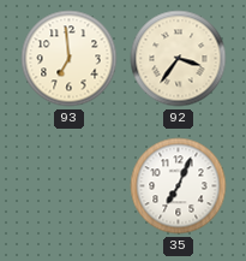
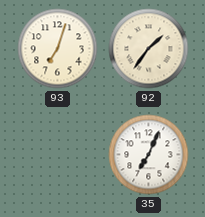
93: 6:59 -> 7:03 (58, 49)
92: 3:36 -> 1:36 (149, 49)
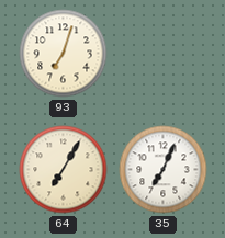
92: 1:36 -> none (149, 49)
64: none -> 7:05 (64, 170)
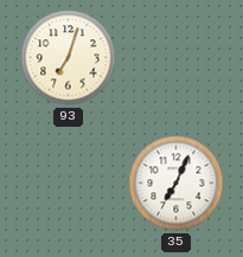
64: 7:05 -> none (64, 170)
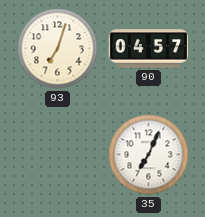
90: none -> 04:57 (149, 49)
